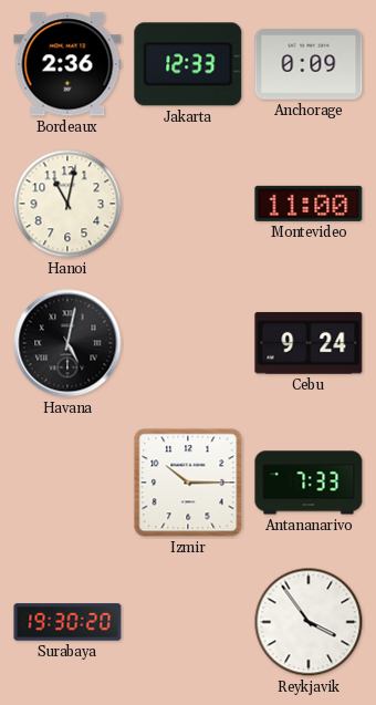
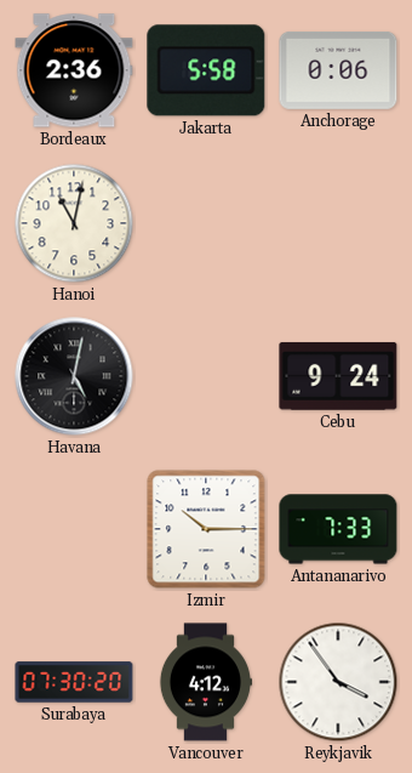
Jakarta: 12:33 -> 5:58 (206, 70)
Anchorage: 0:09 -> 0:06 (338, 70)
Montevideo: 11:00 -> none (309, 204)
Surabaya: 19:30 -> 07:30 (74, 682)
Vancouver: none -> 4:12 (205, 682)
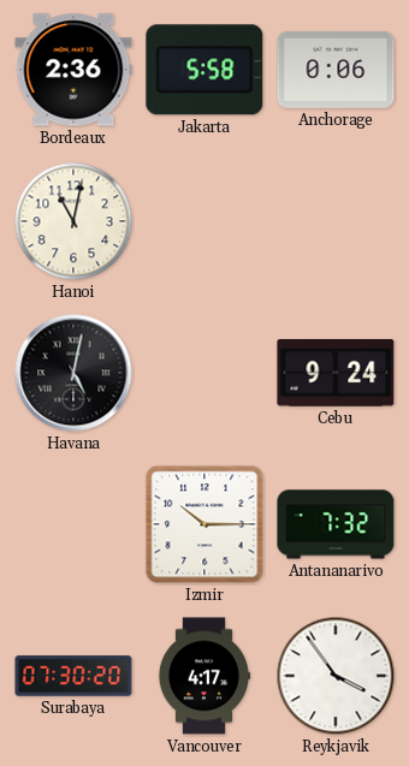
Antananarivo: 7:33 -> 7:32 (336, 524)
Vancouver: 4:12 -> 4:17 (203, 676)
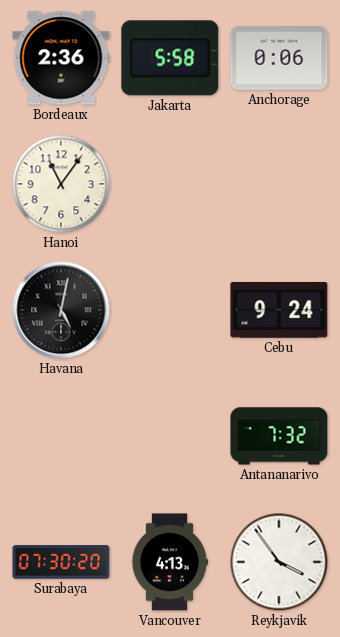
Hanoi: 11:02 -> 11:06 (61, 184)
Izmir: 10:15 -> none (204, 524)
Vancouver: 4:17 -> 4:13 (169, 562)
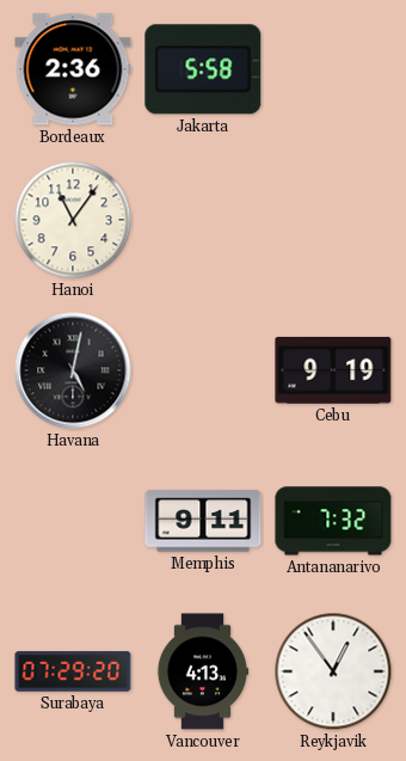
Anchorage: 0:06 -> none (279, 58)
Cebu: 9:24 -> 9:19 (333, 370)
Memphis: none -> 9:11 (203, 521)
Surabaya: 07:30 -> 07:29 (73, 671)
Reykjavik: 3:54 -> 12:54 (333, 671)
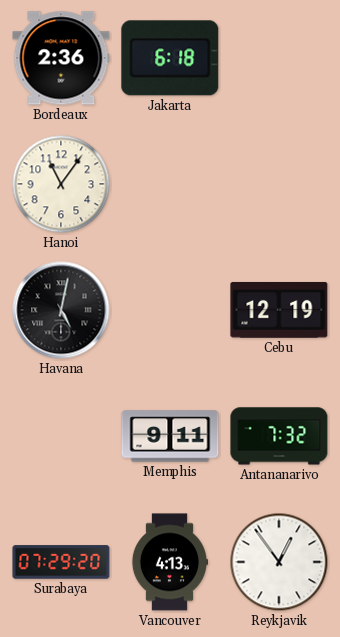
Jakarta: 5:58 -> 6:18 (170, 58)
Cebu: 9:19 -> 12:19 (279, 310)
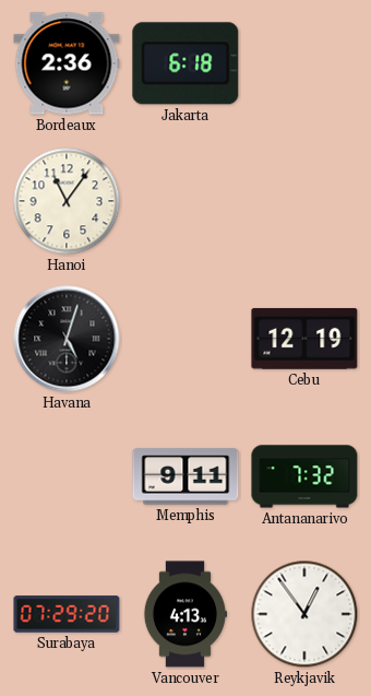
Havana: 5:02 -> 5:03 (67, 339)
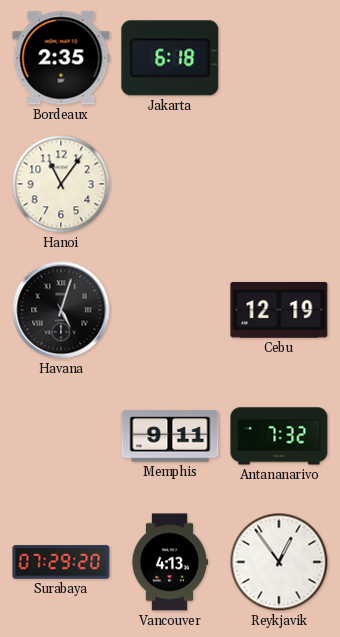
Bordeaux: 2:36 -> 2:35 (61, 58)
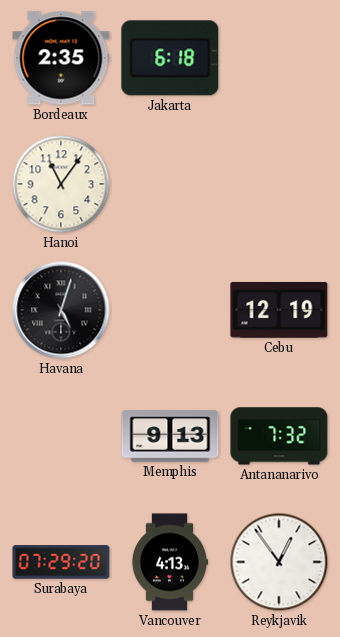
Memphis: 9:11 -> 9:13 (170, 436)
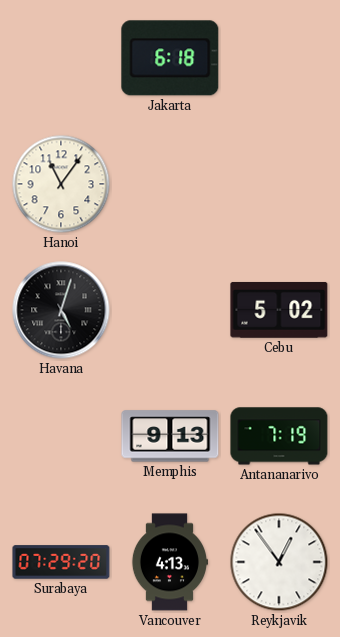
Bordeaux: 2:35 -> none (61, 58)
Cebu: 12:19 -> 5:02 (279, 310)
Antananarivo: 7:32 -> 7:19 (279, 436)
